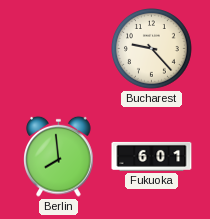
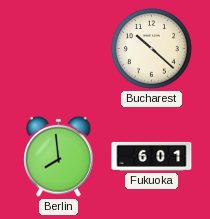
Bucharest: 9:23 -> 10:22 (152, 49)
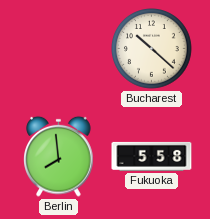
Fukuoka: 6:01 -> 5:58 (152, 156)
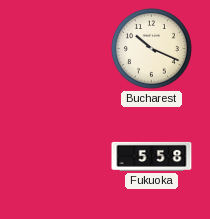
Bucharest: 10:22 -> 10:19 (152, 49)
Berlin: 7:59 -> none (59, 156)
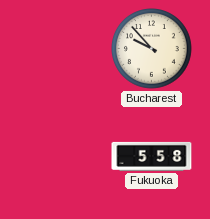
Bucharest: 10:19 -> 9:53 (152, 49)
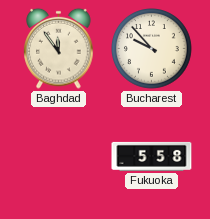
Baghdad: none -> 11:54 (59, 48)
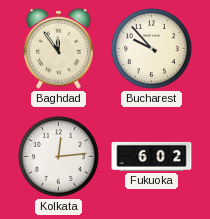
Kolkata: none -> 12:14 (59, 157)
Fukuoka: 5:58 -> 6:02 (152, 156)
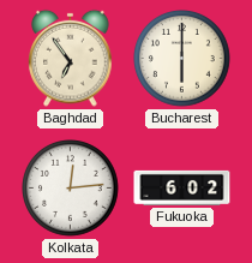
Baghdad: 11:54 -> 6:54 (71, 58)
Bucharest: 9:53 -> 6:00 (182, 59)
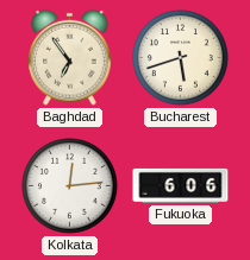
Bucharest: 6:00 -> 5:42 (181, 58)
Fukuoka: 6:02 -> 6:06 (181, 185)
